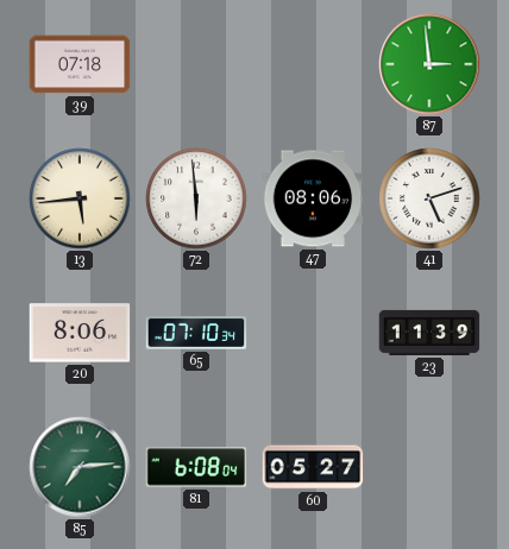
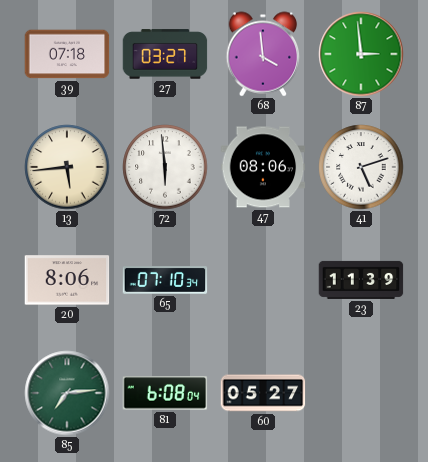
27: none -> 03:27 (165, 54)
68: none -> 3:59 (263, 54)
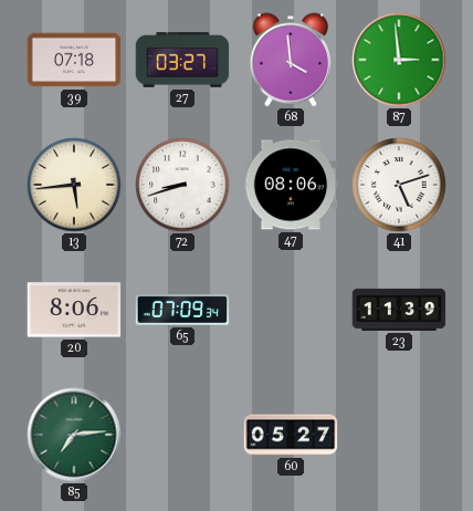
72: 5:59 -> 8:42 (182, 185)
65: 07:10 -> 07:09 (182, 310)
81: 6:08 -> none (165, 393)
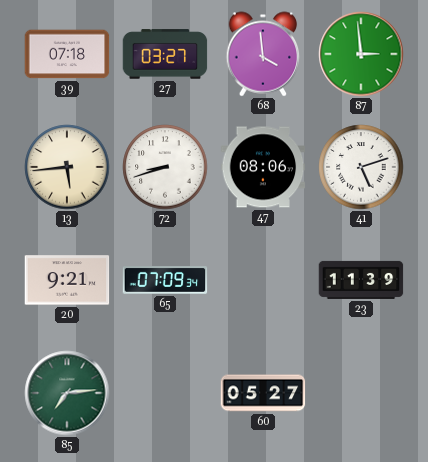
20: 8:06 -> 9:21 (67, 280)
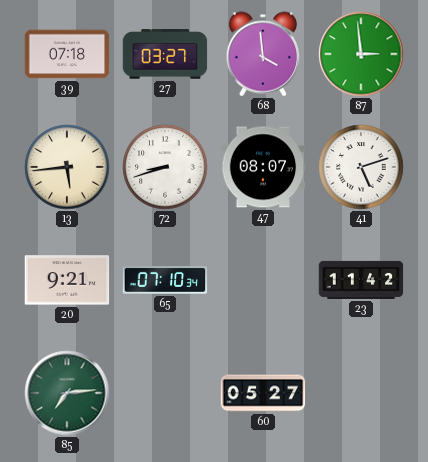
47: 08:06 -> 08:07 (263, 167)
65: 07:09 -> 07:10 (165, 280)
23: 11:39 -> 11:42 (361, 280)
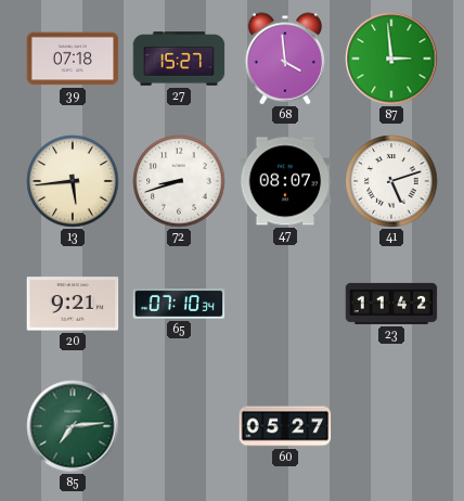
27: 03:27 -> 15:27 (179, 59)
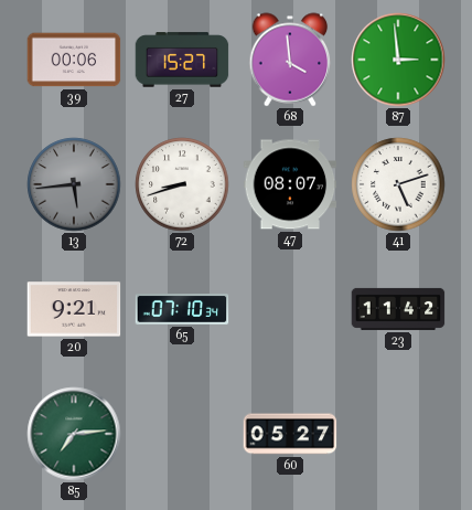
39: 07:18 -> 00:06 (74, 60)
13 dial: cream -> grey (74, 184)
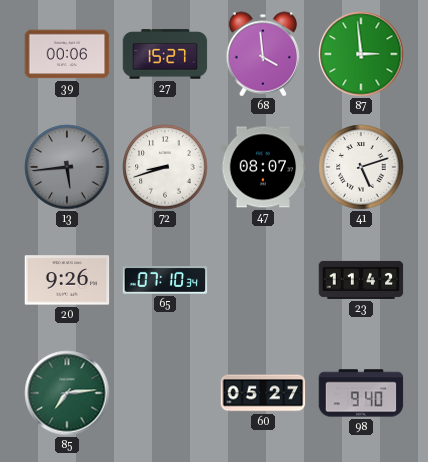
20: 9:21 -> 9:26 (67, 280)
98: none -> 9:40 (361, 393)
